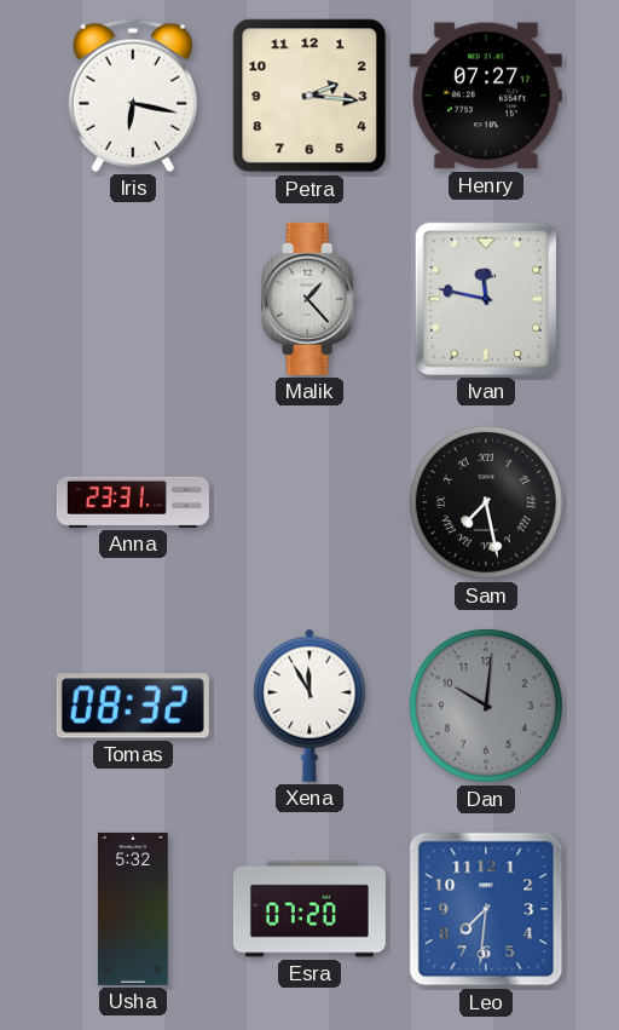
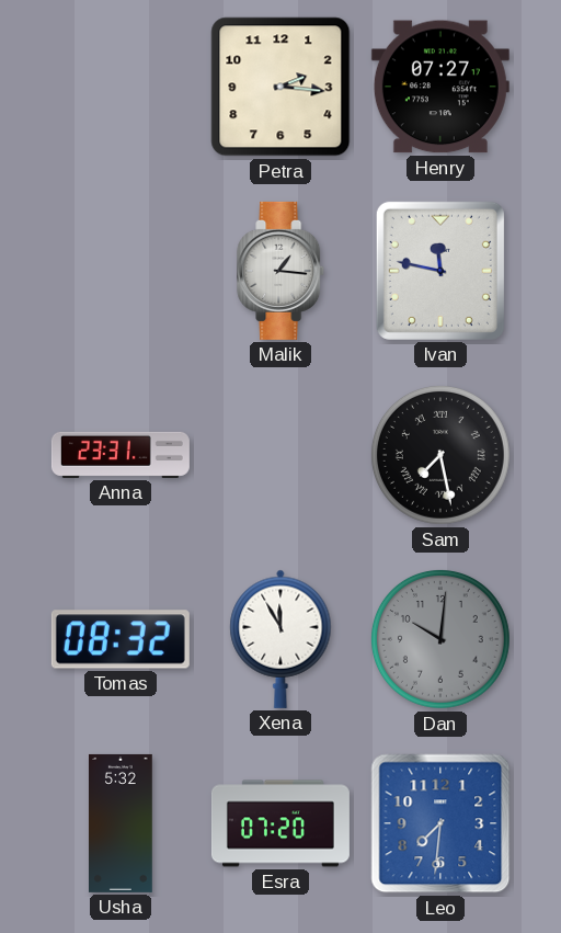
Iris: 6:17 -> none (132, 96)
Malik: 1:23 -> 1:16 (282, 271)
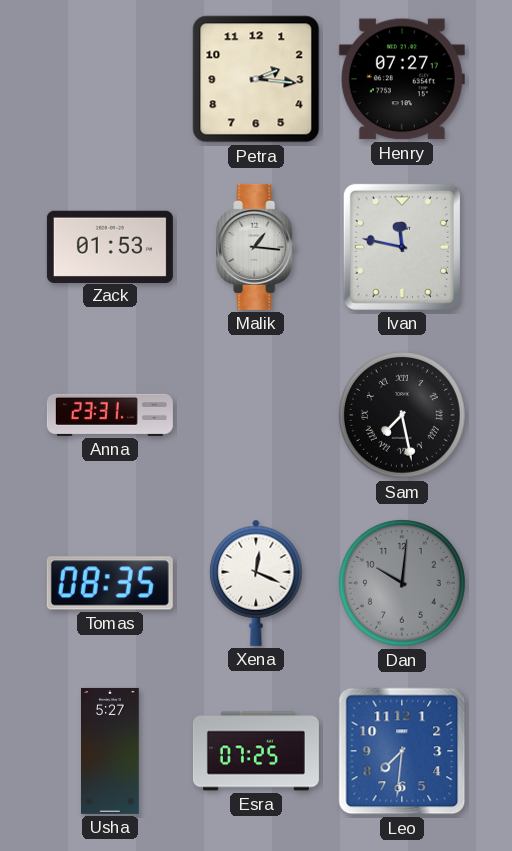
Zack: none -> 01:53 (110, 246)
Tomas: 08:32 -> 08:35 (110, 583)
Xena: 11:55 -> 12:19 (256, 583)
Usha: 5:32 -> 5:27 (111, 751)
Esra: 07:20 -> 07:25 (256, 751)
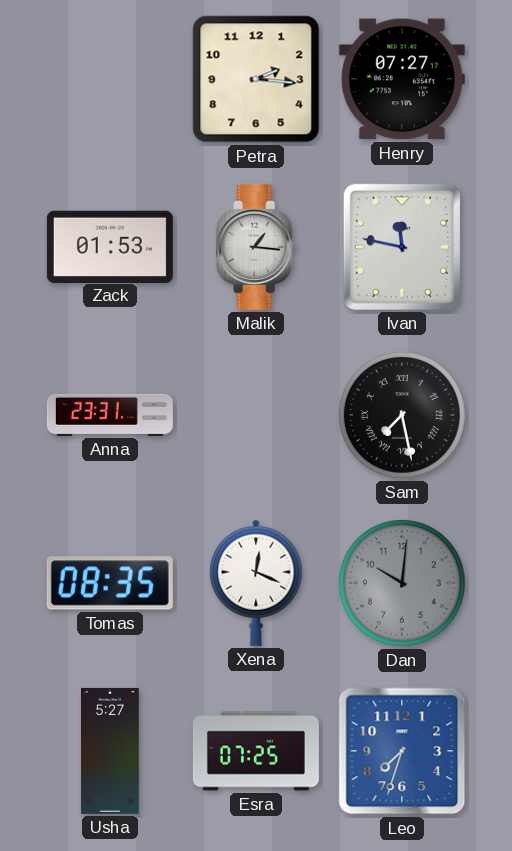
Leo: 7:31 -> 7:33 (402, 751)
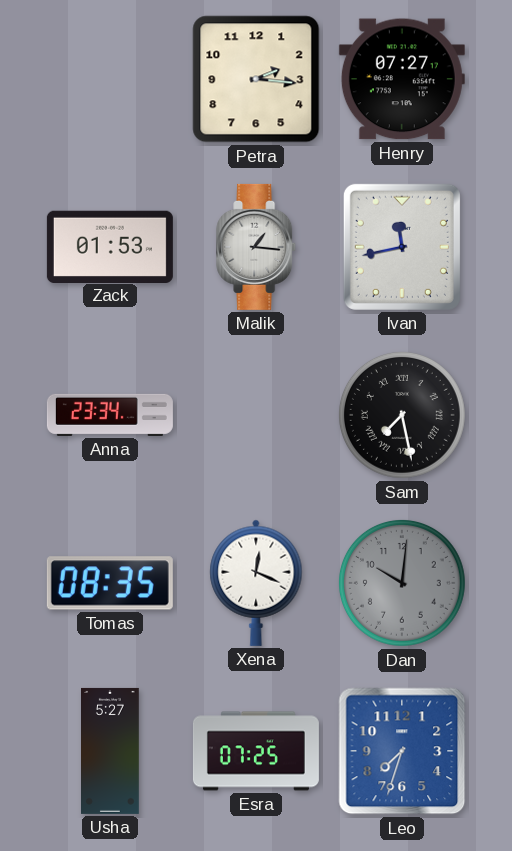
Ivan: 11:47 -> 11:43 (402, 247)
Anna: 23:31 -> 23:34 (110, 415)
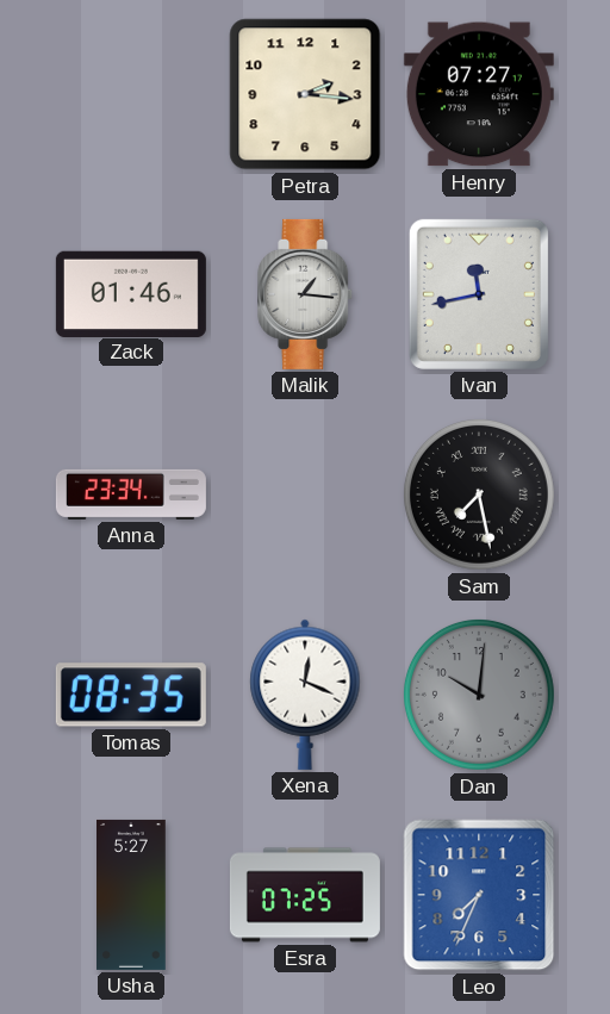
Zack: 01:53 -> 01:46 (131, 293)
Leo: 7:33 -> 7:34 (479, 895)
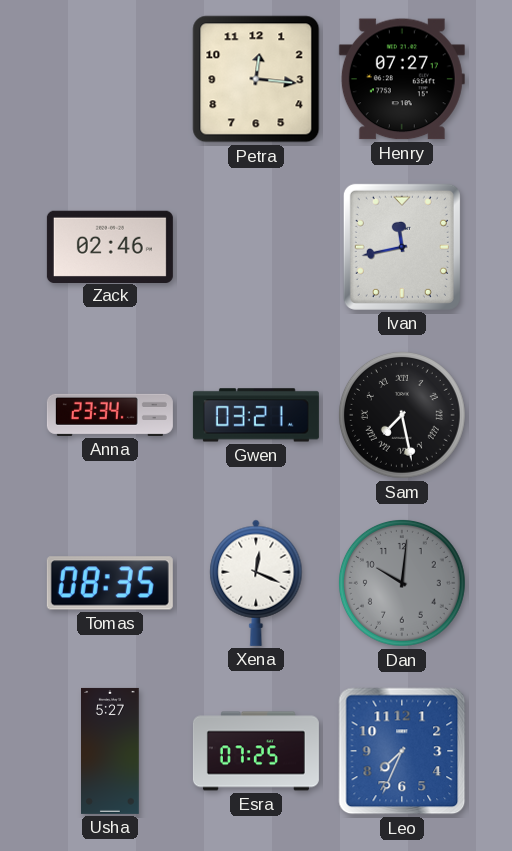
Petra: 2:16 -> 12:16 (256, 79)
Zack: 01:46 -> 02:46 (110, 246)
Malik: 1:16 -> none (306, 294)
Gwen: none -> 03:21 (256, 415)
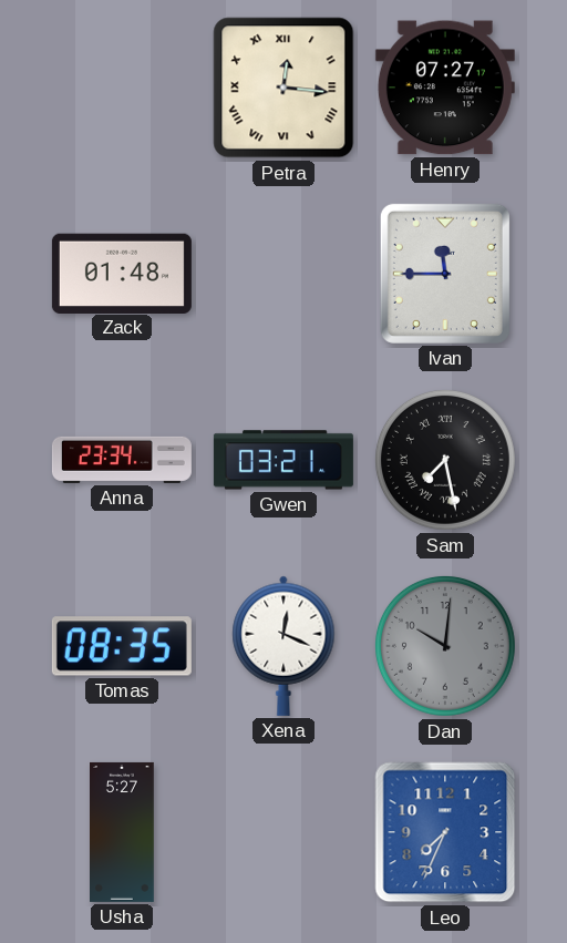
Petra numerals: Arabic -> Roman (283, 88)
Zack: 02:46 -> 01:48 (122, 273)
Ivan: 11:43 -> 11:45 (445, 274)
Esra: 07:25 -> none (256, 751)
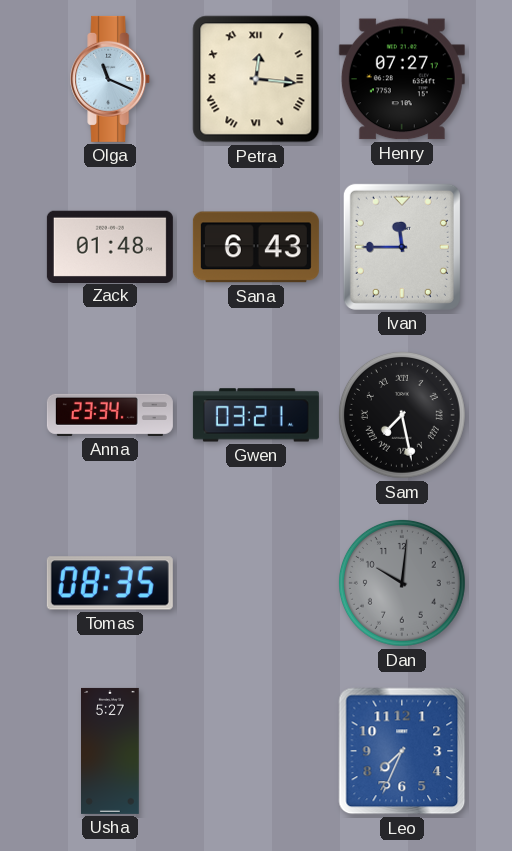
Olga: none -> 11:19 (111, 79)
Sana: none -> 6:43 (256, 247)
Xena: 12:19 -> none (283, 646)
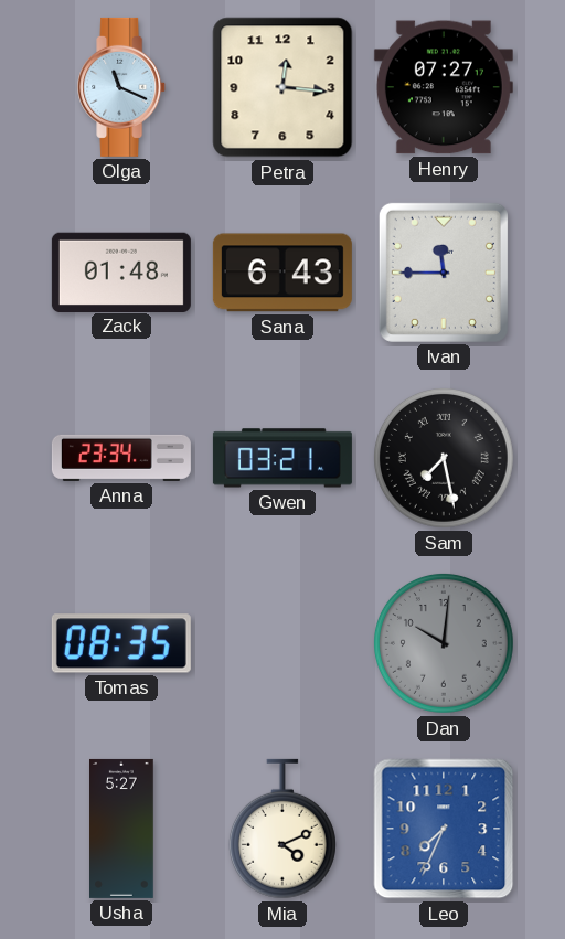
Petra numerals: Roman -> Arabic (282, 87)
Mia: none -> 4:11 (282, 829)
